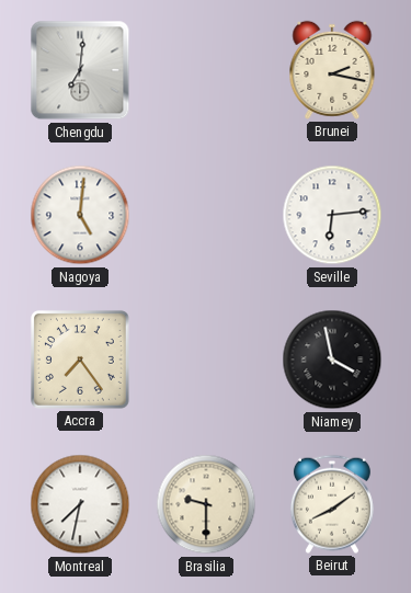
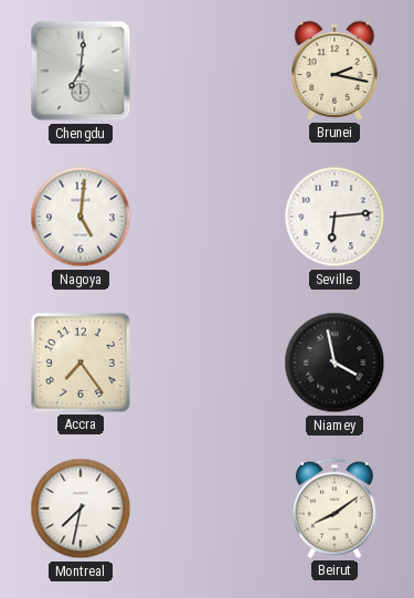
Brasilia: 9:30 -> none (206, 504)
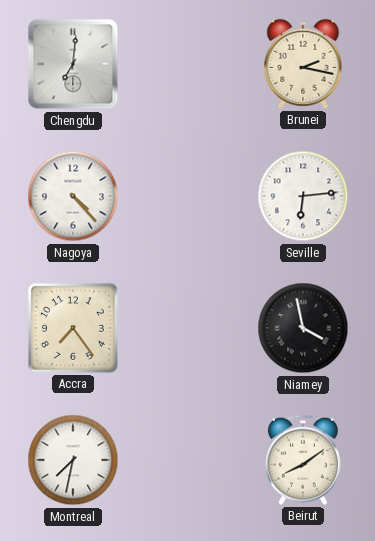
Nagoya: 5:01 -> 4:23 (73, 196)
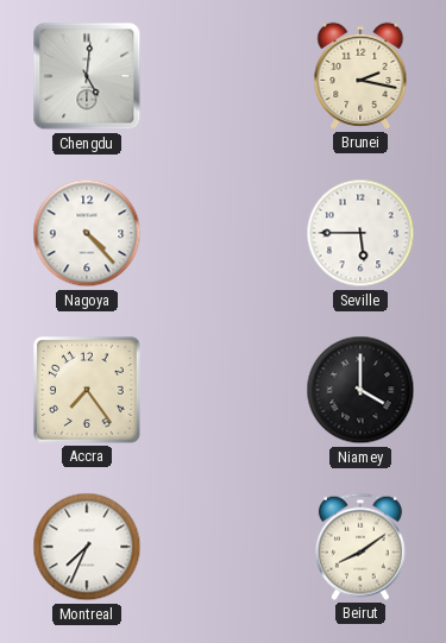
Chengdu: 7:01 -> 5:01 (87, 76)
Seville: 6:14 -> 5:45 (360, 233)
Niamey: 3:58 -> 4:00 (360, 390)
Montreal: 7:32 -> 7:34 (87, 547)
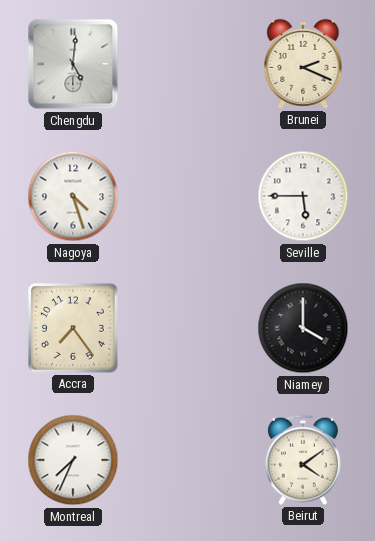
Brunei: 2:17 -> 2:19 (303, 64)
Nagoya: 4:23 -> 4:27 (73, 196)
Beirut: 8:09 -> 4:09 (303, 460)
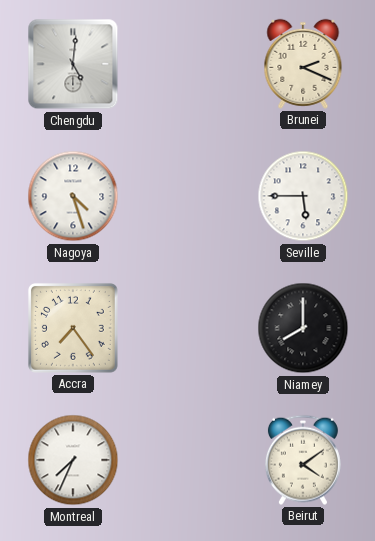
Niamey: 4:00 -> 8:00 (303, 328)
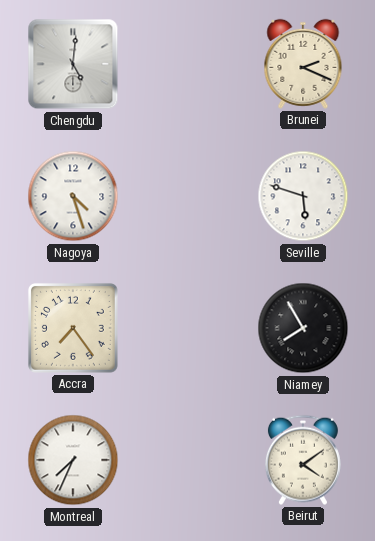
Seville: 5:45 -> 5:48 (303, 196)
Niamey: 8:00 -> 7:55 (303, 328)
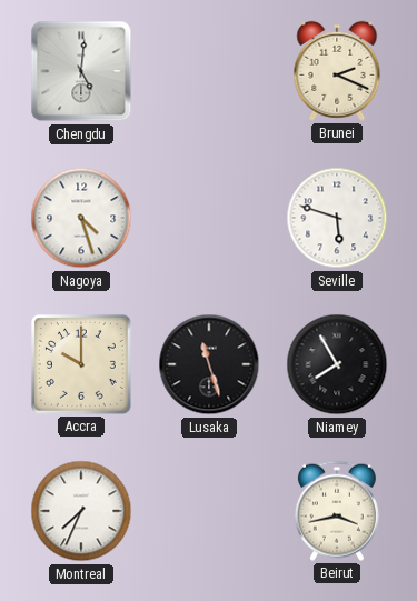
Accra: 7:24 -> 10:00 (81, 364)
Lusaka: none -> 11:27 (209, 364)
Beirut: 4:09 -> 3:43 (337, 511)
